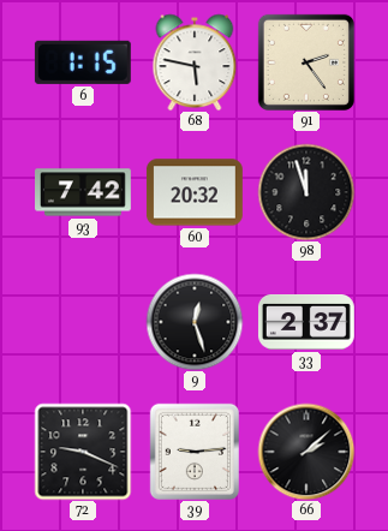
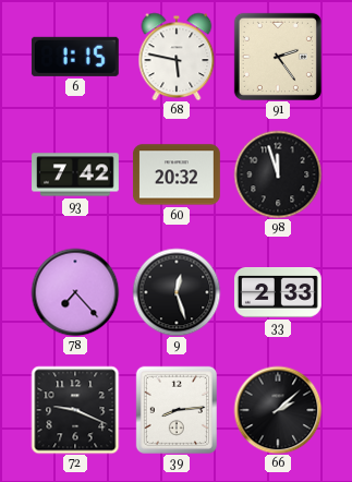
78: none -> 7:23 (75, 292)
33: 2:37 -> 2:33 (278, 293)
39: 9:14 -> 8:14 (177, 409)
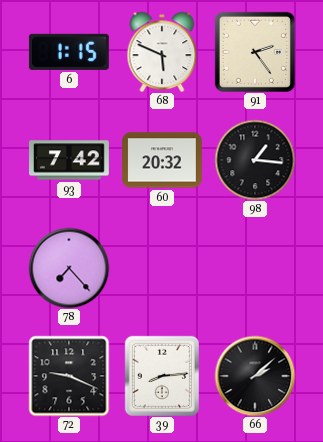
68: 5:47 -> 5:49 (162, 52)
98: 11:57 -> 1:16 (255, 160)
9: 12:27 -> none (177, 292)
33: 2:33 -> none (278, 293)
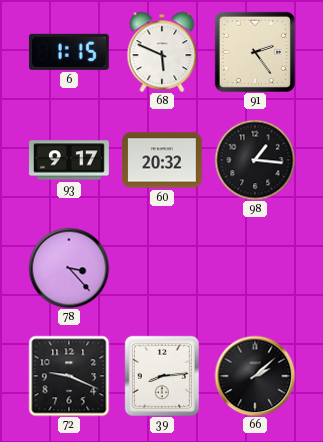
93: 7:42 -> 9:17 (70, 160)
78: 7:23 -> 3:23 (69, 268)
